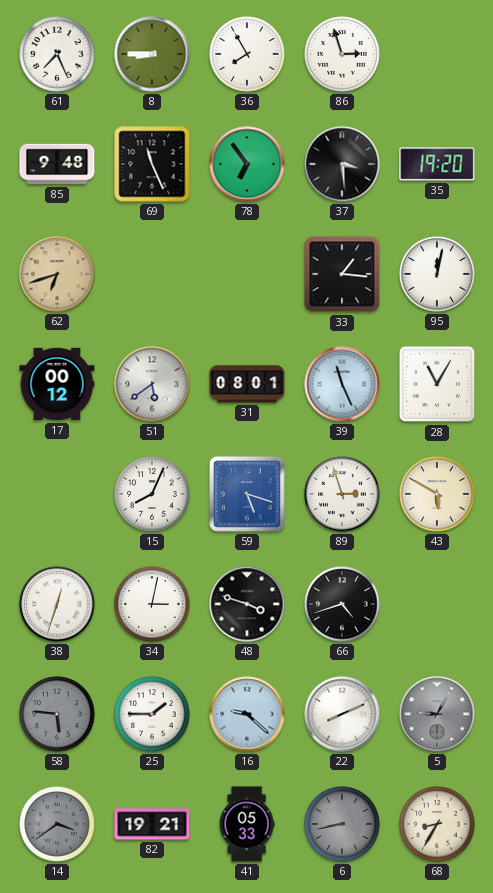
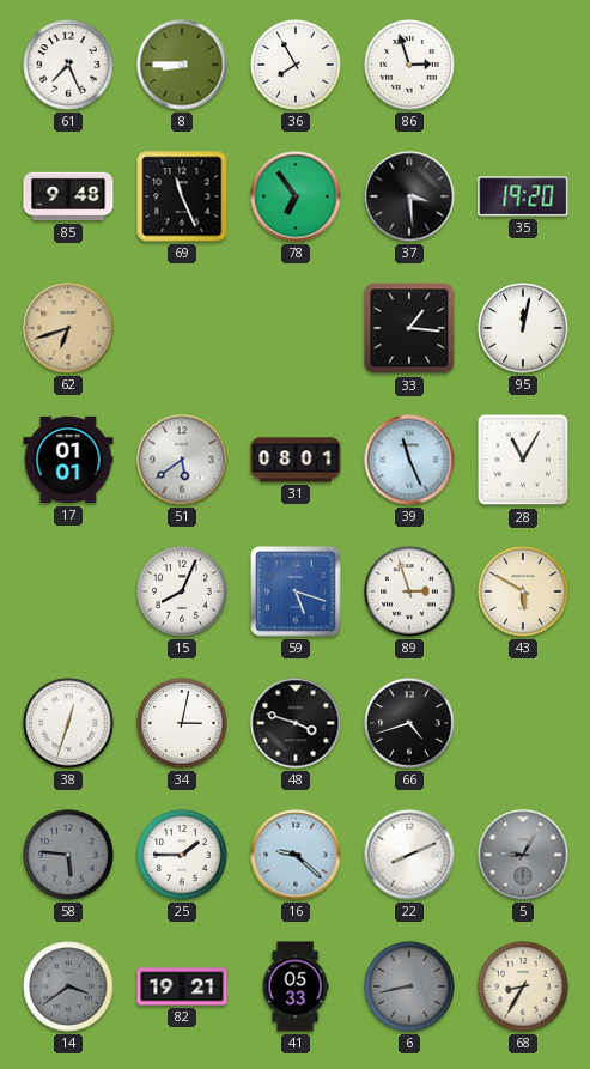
17: 00:12 -> 01:01 (68, 460)
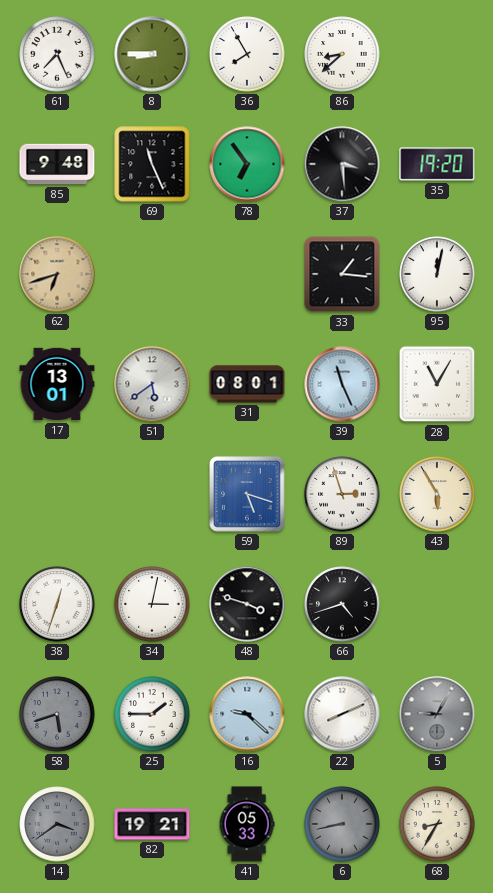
86: 2:57 -> 8:38 (342, 54)
17: 01:01 -> 13:01 (57, 384)
15: 8:04 -> none (182, 591)
43: 5:50 -> 5:55 (437, 494)
58: 5:46 -> 5:42 (57, 714)
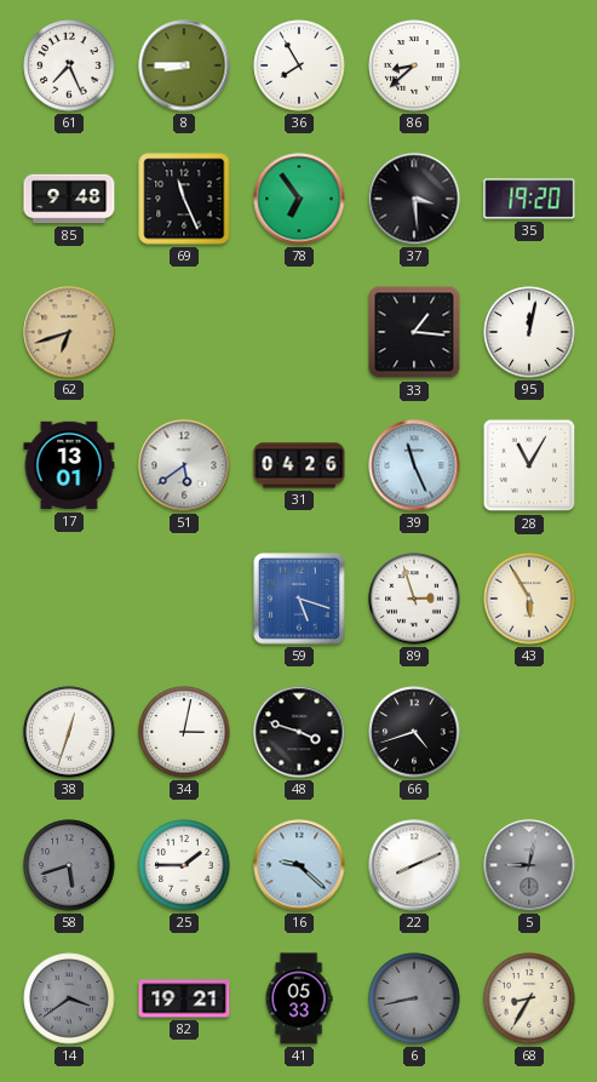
31: 08:01 -> 04:26 (299, 465)
5: 9:05 -> 9:02 (529, 865)
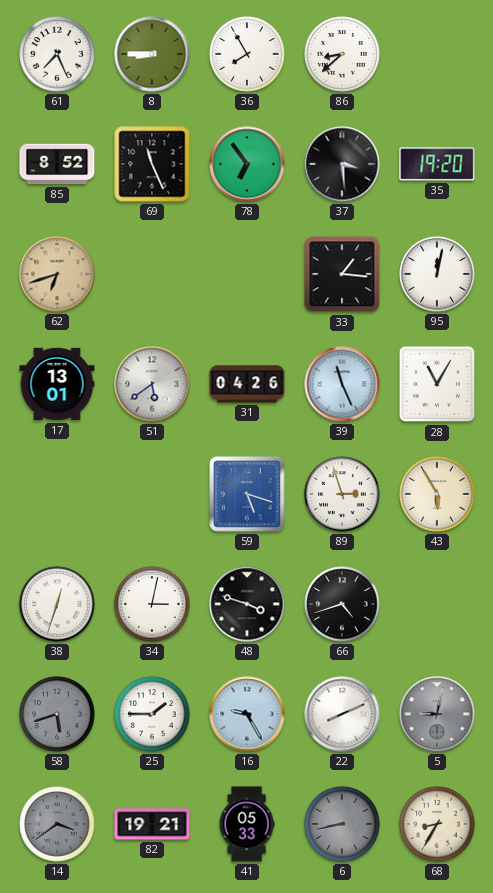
85: 9:48 -> 8:52 (57, 164)
16: 9:22 -> 9:25 (247, 714)
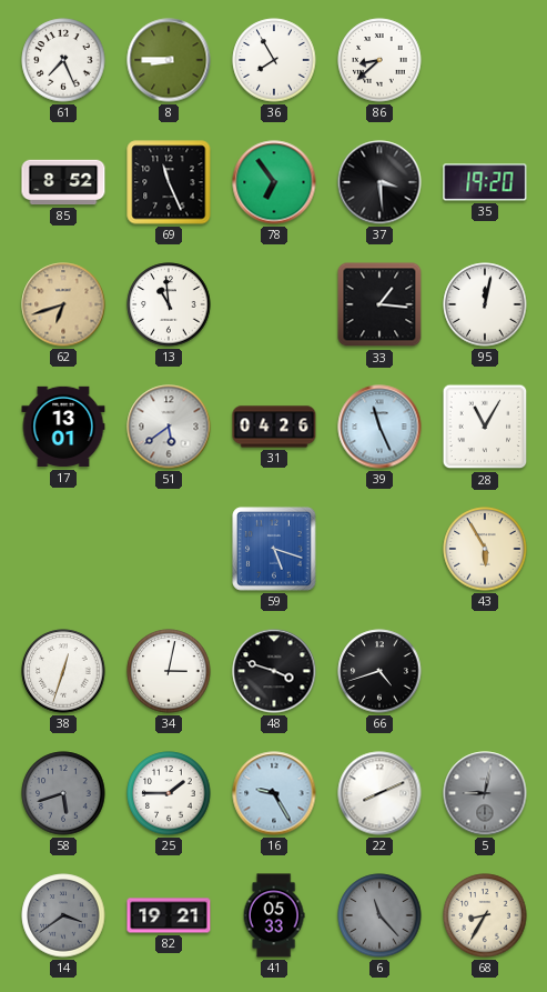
13: none -> 10:59 (169, 304)
89: 2:57 -> none (342, 494)
6: 8:43 -> 11:23 (379, 915)
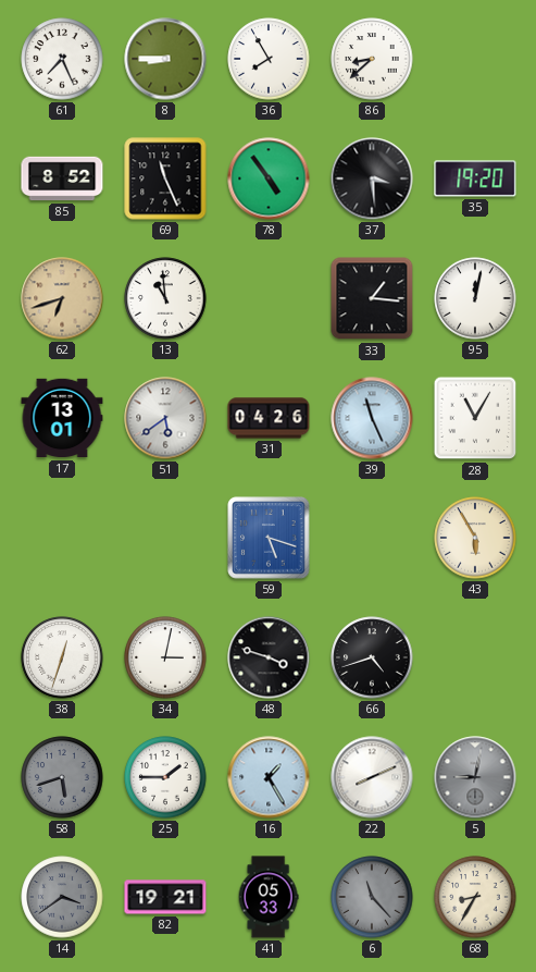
78: 6:54 -> 4:54 (269, 179)
16: 9:25 -> 1:25 (269, 777)
